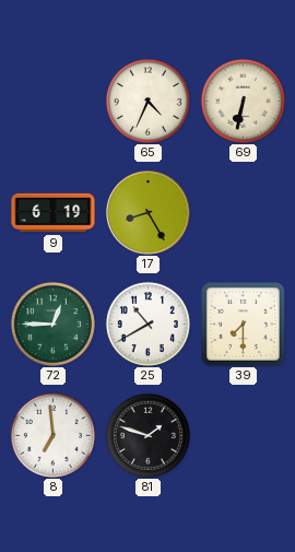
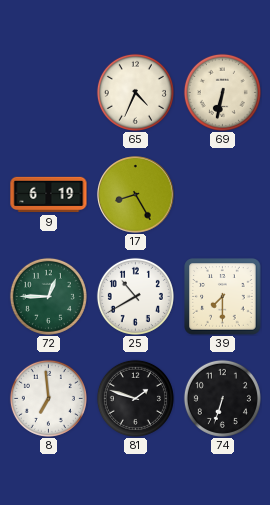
74: none -> 6:33 (222, 398)
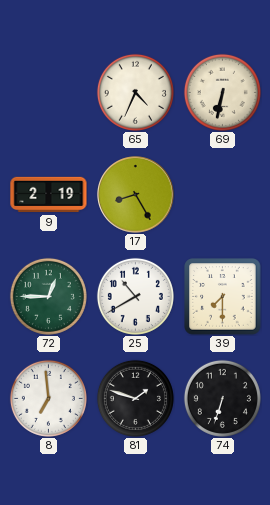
9: 6:19 -> 2:19 (49, 195)
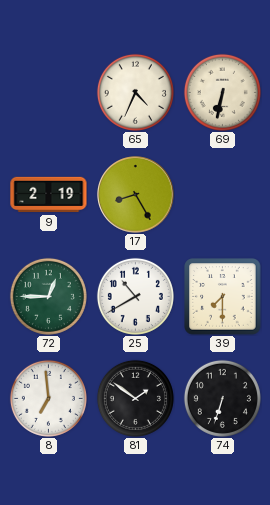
81: 1:48 -> 1:51 (135, 398)
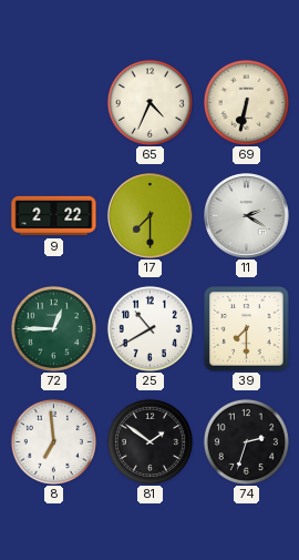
9: 2:19 -> 2:22 (54, 216)
17: 8:25 -> 7:30 (151, 216)
11: none -> 2:20 (247, 216)
74: 6:33 -> 2:33 (246, 441)
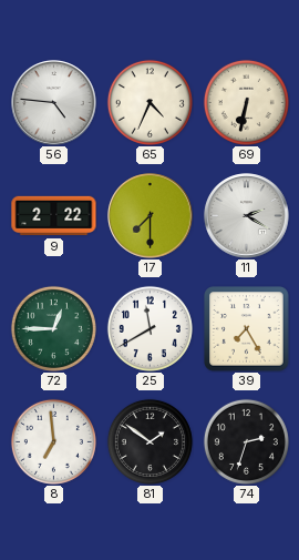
56: none -> 4:46 (54, 103)
25: 10:40 -> 11:40 (149, 328)
39: 7:30 -> 7:25 (247, 329)
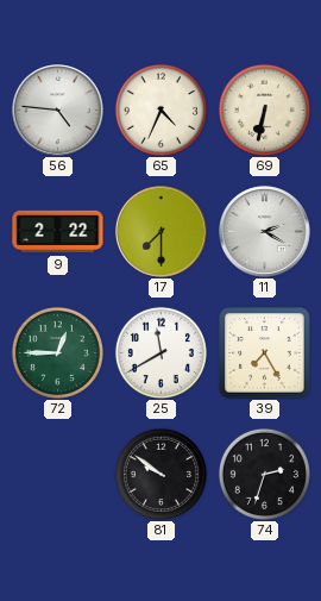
8: 6:59 -> none (53, 441)
81: 1:51 -> 9:51 (160, 474)
